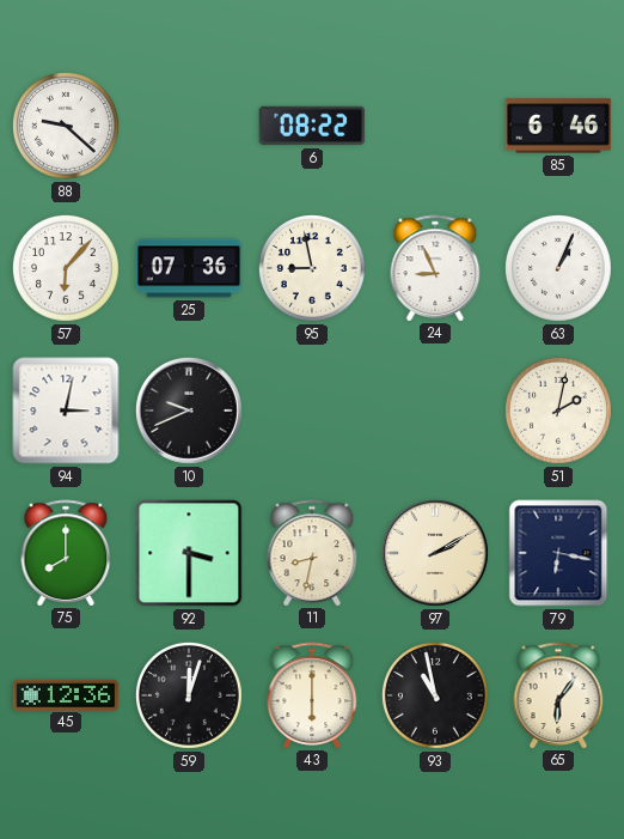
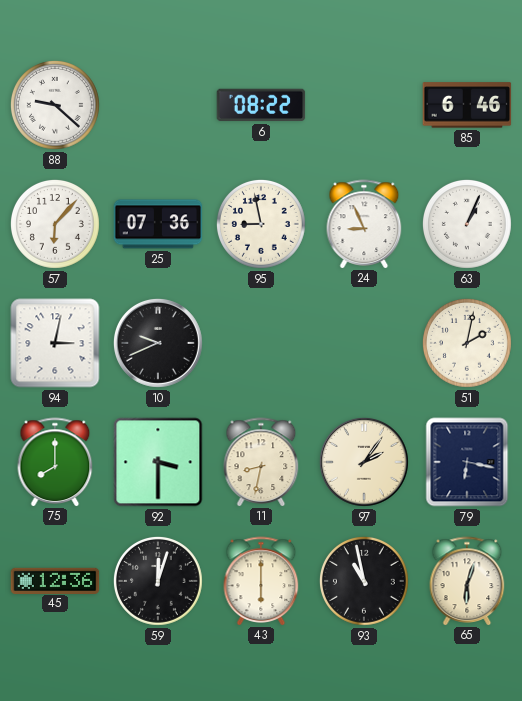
97: 2:10 -> 2:06 (364, 462)
65: 6:06 -> 6:03 (467, 581)
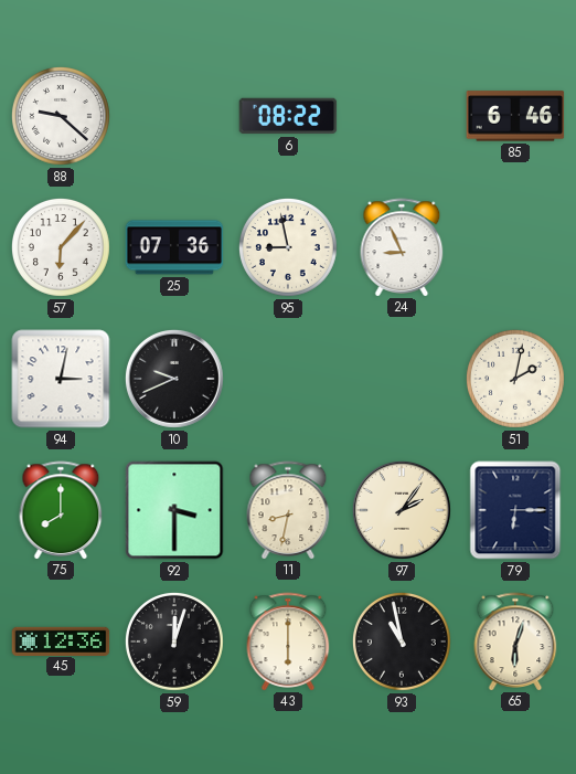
63: 1:04 -> none (467, 224)
79: 6:17 -> 6:15 (515, 510)
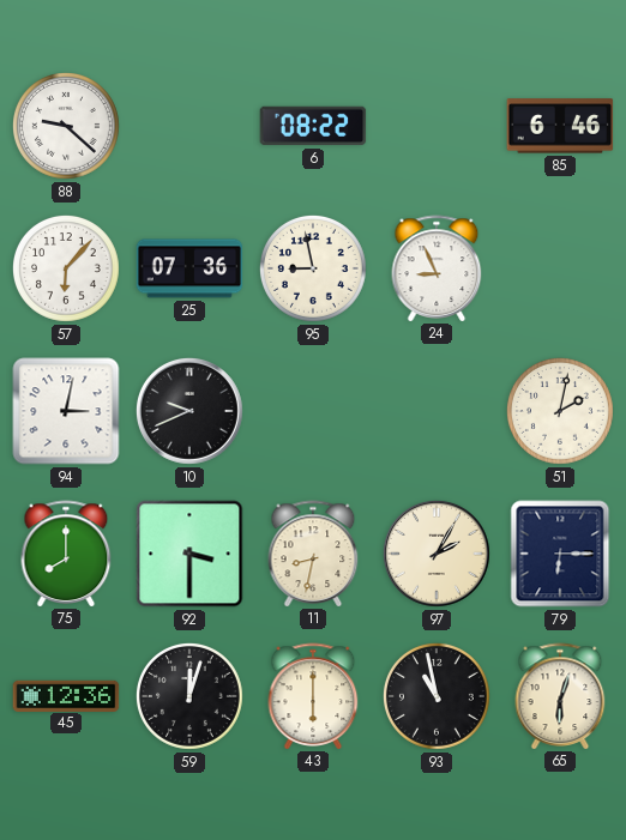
97: 2:06 -> 2:05 (437, 554)
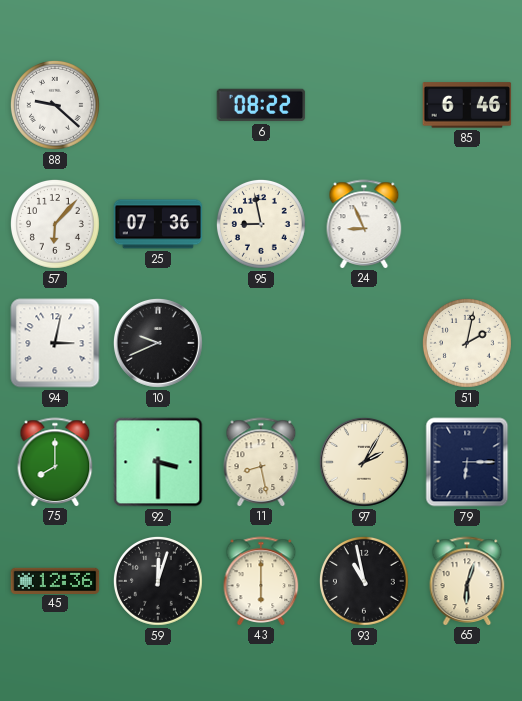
11: 8:32 -> 8:28 (261, 462)
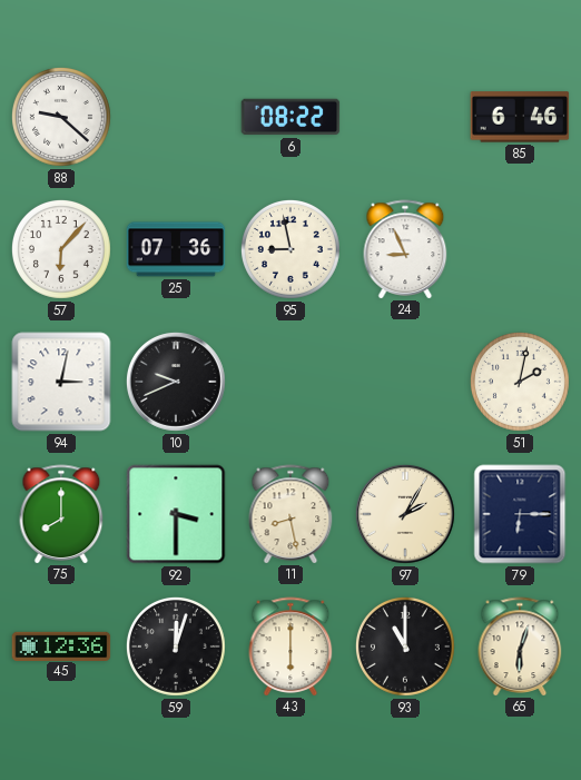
93: 10:58 -> 11:00 (405, 646)
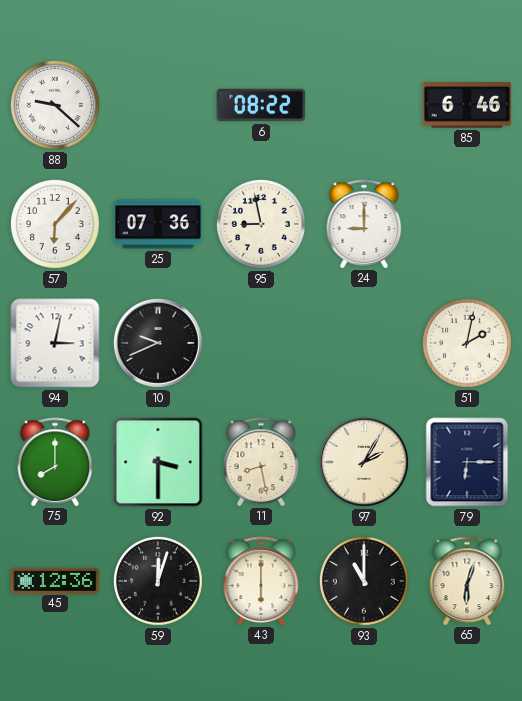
24: 8:56 -> 9:00 (364, 224)
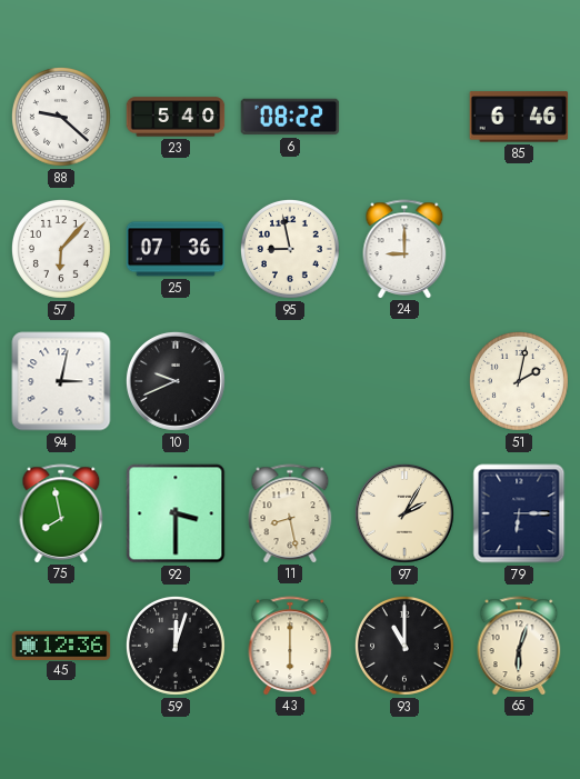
23: none -> 5:40 (176, 117)
75: 8:00 -> 7:58 (61, 513)
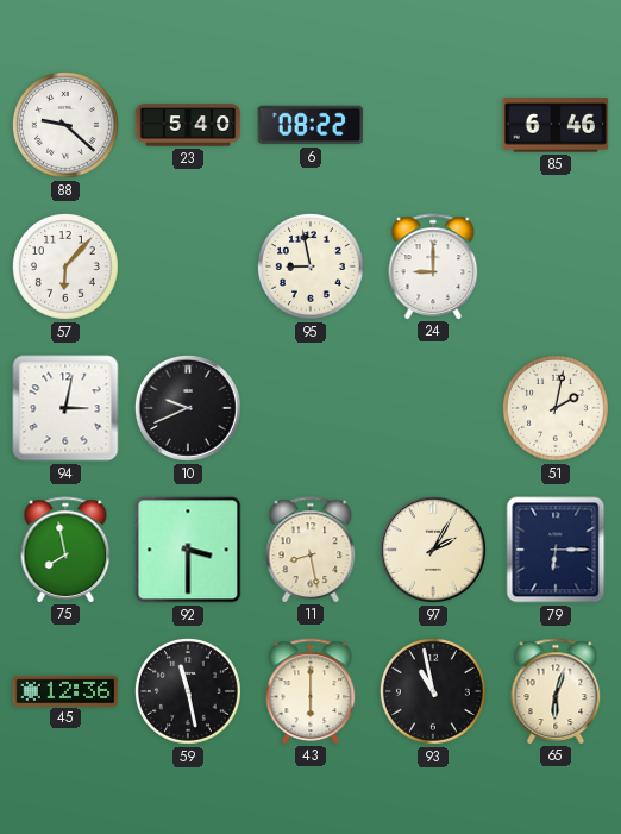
25: 07:36 -> none (176, 249)
59: 12:03 -> 11:28 (188, 691)
93: 11:00 -> 10:58 (433, 691)
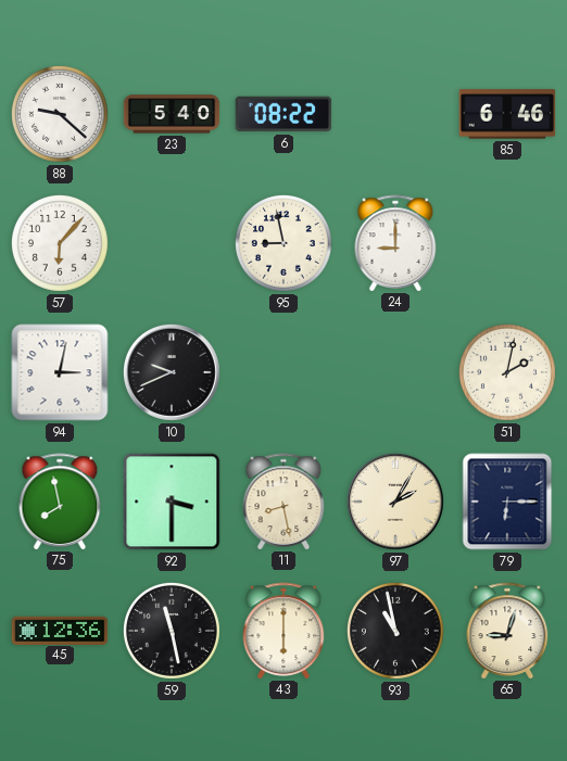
65: 6:03 -> 9:03 (507, 631)
